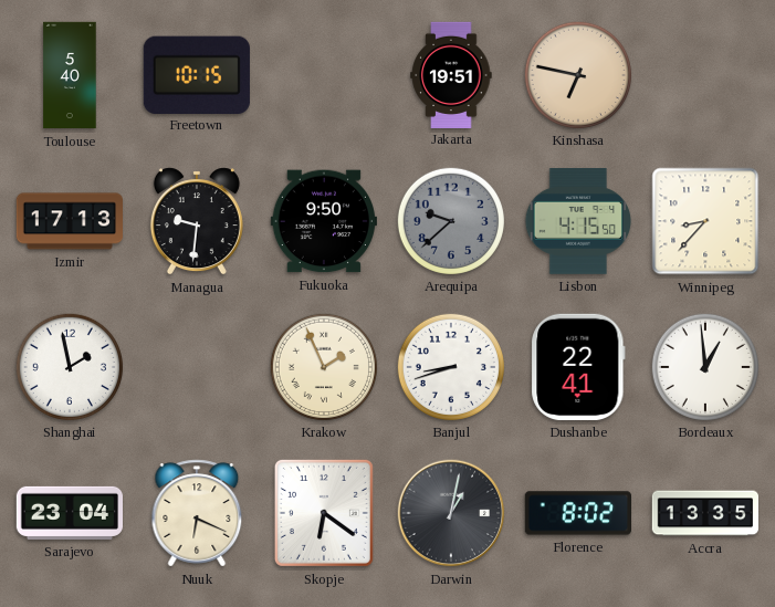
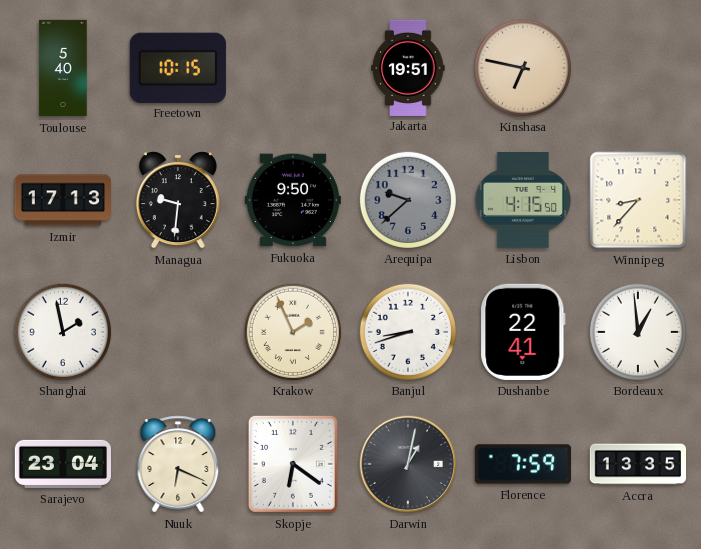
Florence: 8:02 -> 7:59 (522, 464)
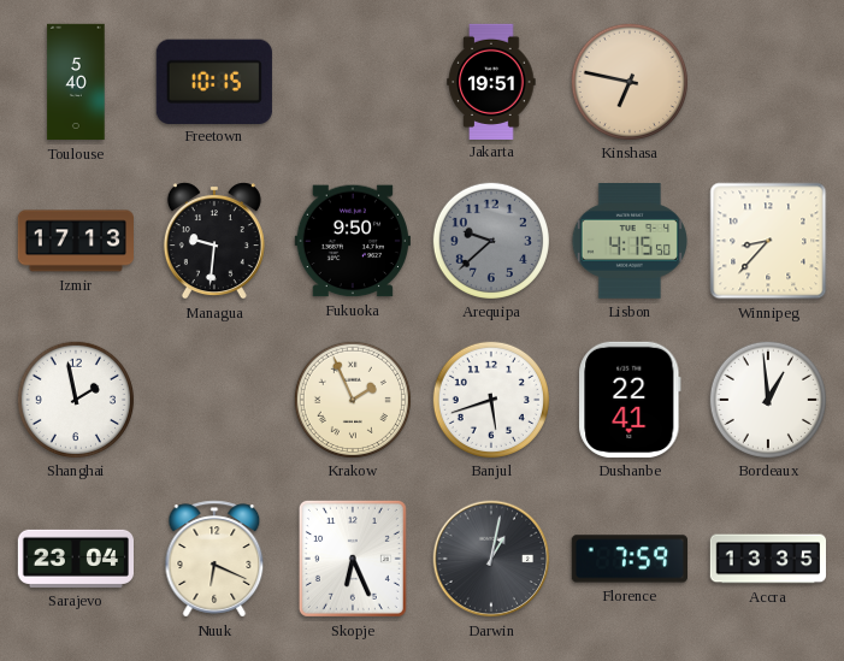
Banjul: 8:42 -> 5:42 (490, 399)
Skopje: 6:21 -> 6:26 (353, 559)
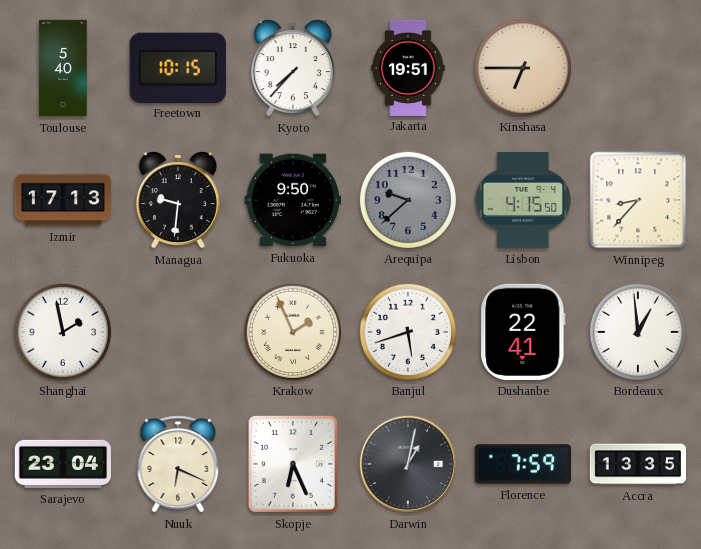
Kyoto: none -> 7:37 (293, 68)
Kinshasa: 6:47 -> 6:45 (522, 67)
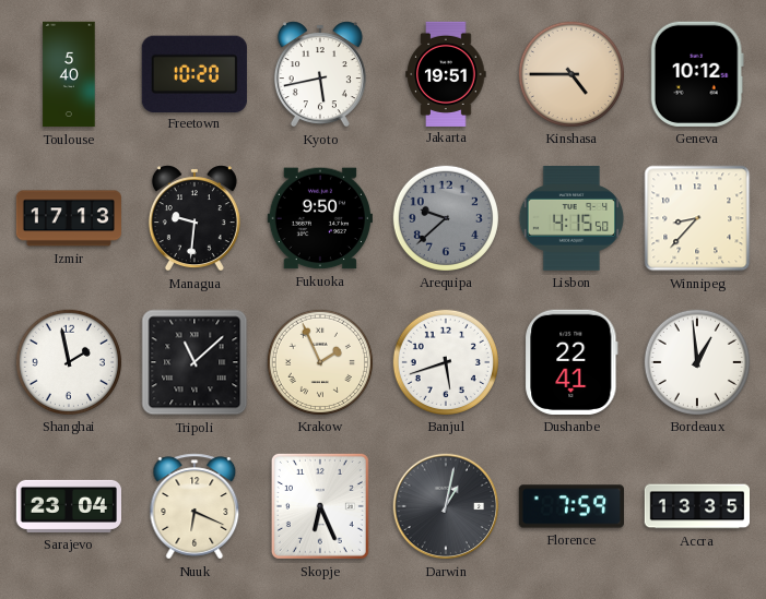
Freetown: 10:15 -> 10:20 (195, 73)
Kyoto: 7:37 -> 5:43 (320, 74)
Kinshasa: 6:45 -> 4:45 (570, 73)
Geneva: none -> 10:12 (697, 74)
Tripoli: none -> 11:08 (195, 362)
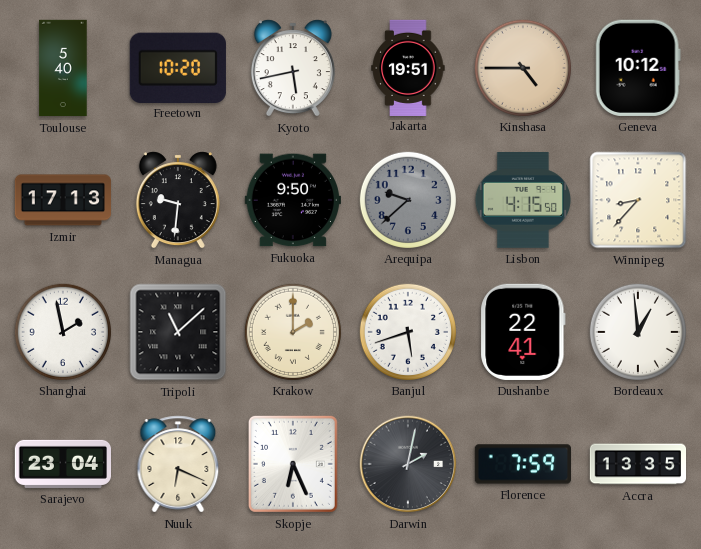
Krakow: 1:56 -> 2:00 (292, 331)
Darwin: 1:02 -> 2:02 (408, 464)
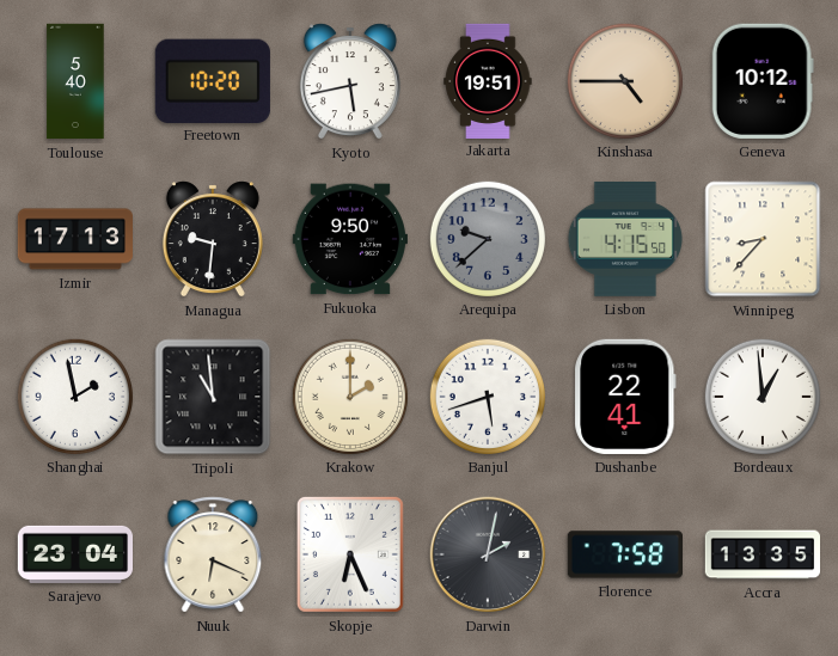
Tripoli: 11:08 -> 10:59 (213, 397)
Florence: 7:59 -> 7:58 (624, 554)
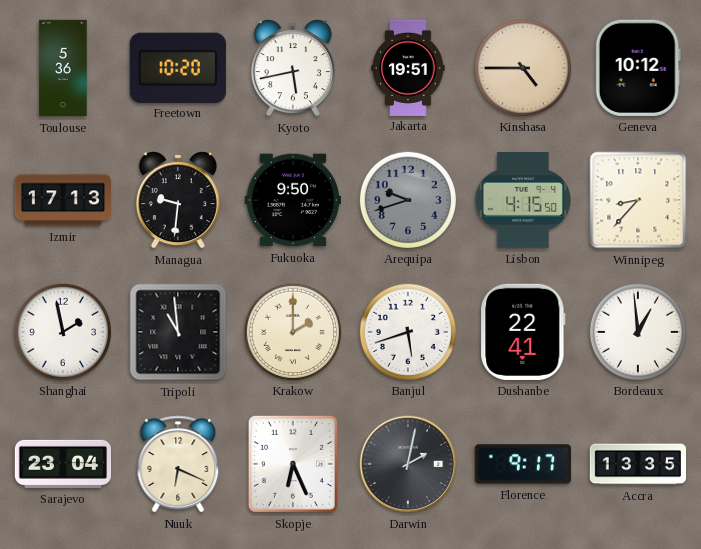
Toulouse: 5:40 -> 5:36 (63, 68)
Arequipa: 9:38 -> 9:42 (407, 199)
Florence: 7:58 -> 9:17 (522, 464)
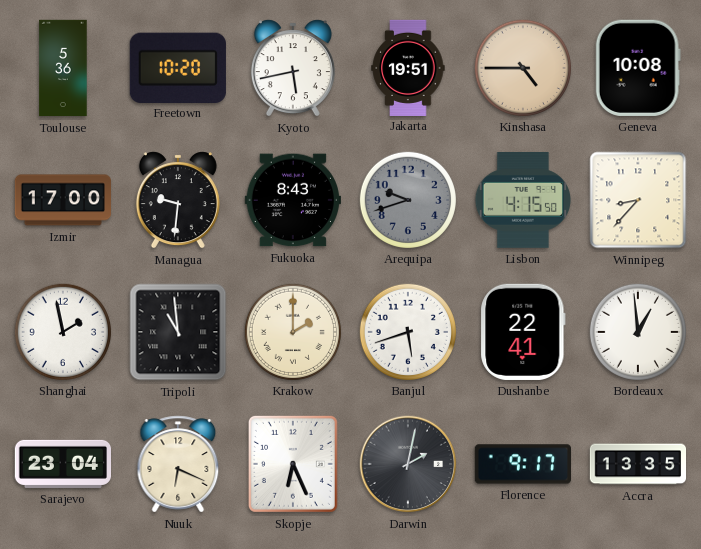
Geneva: 10:12 -> 10:08 (638, 68)
Izmir: 17:13 -> 17:00 (62, 200)
Fukuoka: 9:50 -> 8:43 (293, 200)
